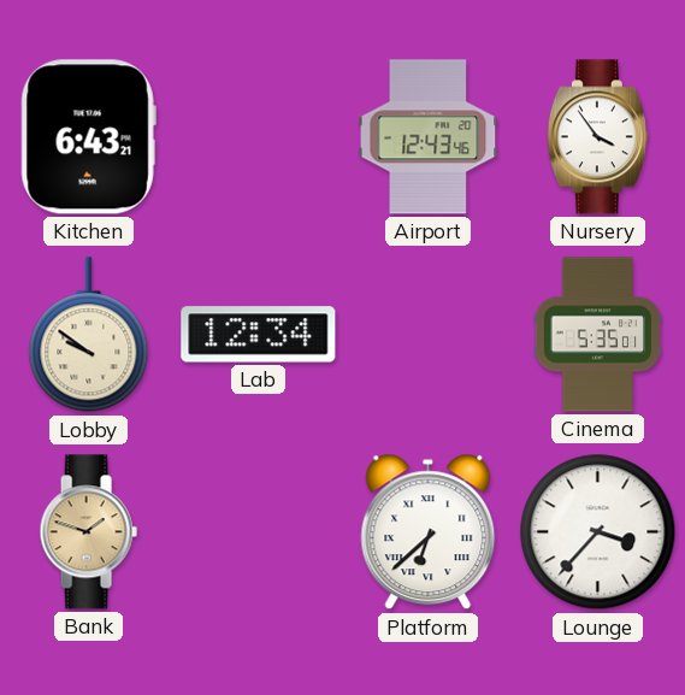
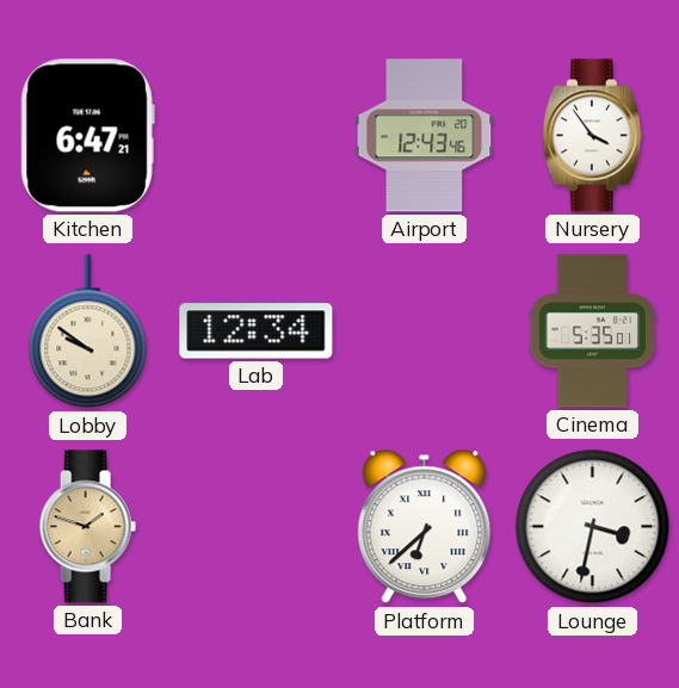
Kitchen: 6:43 -> 6:47 (87, 136)
Lounge: 3:37 -> 3:32 (593, 527)
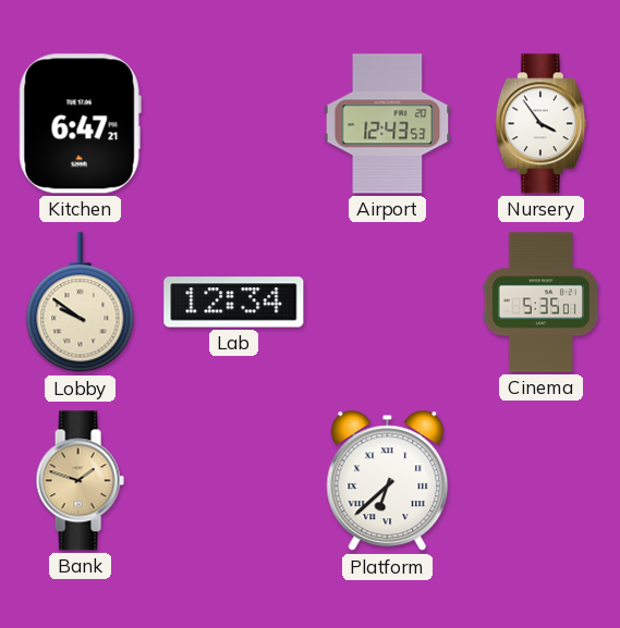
Airport: 12:43:46 -> 12:43:53 (388, 124)
Lounge: 3:32 -> none (593, 527)
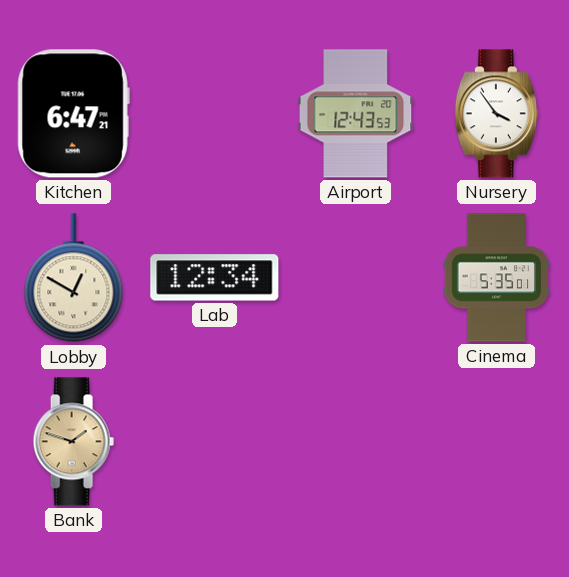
Lobby: 9:51 -> 12:50 (74, 278)
Platform: 6:38 -> none (388, 481)
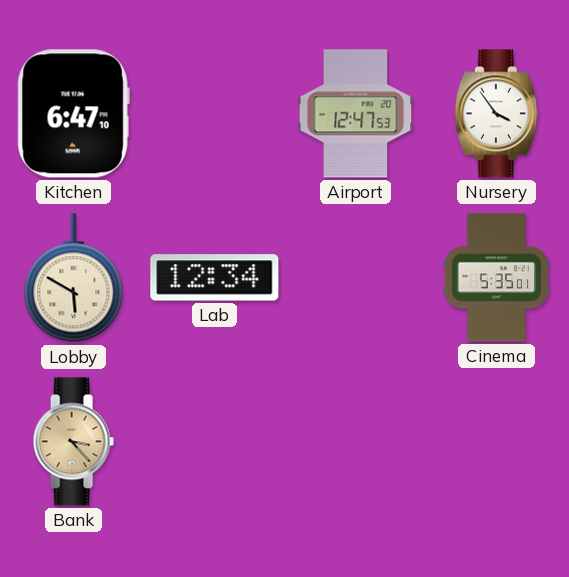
Kitchen: 6:47:21 -> 6:47:10 (73, 114)
Airport: 12:43 -> 12:47 (356, 114)
Lobby: 12:50 -> 5:50 (74, 278)
Bank: 1:48 -> 3:23 (73, 442)
